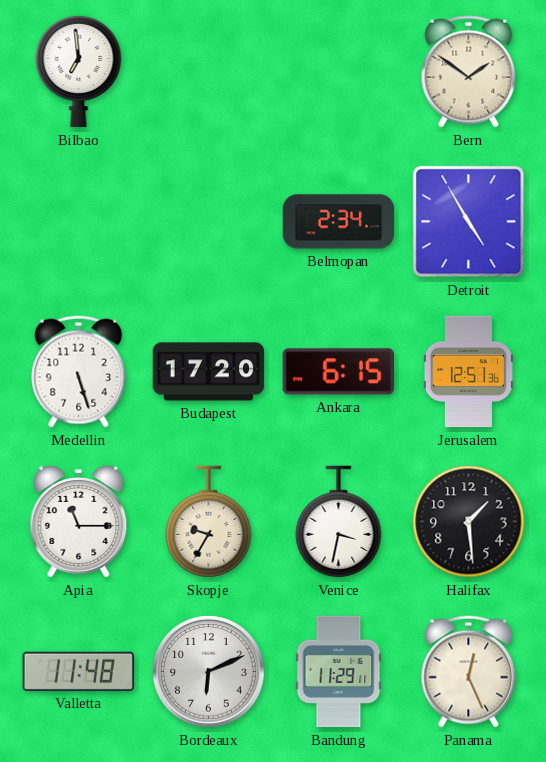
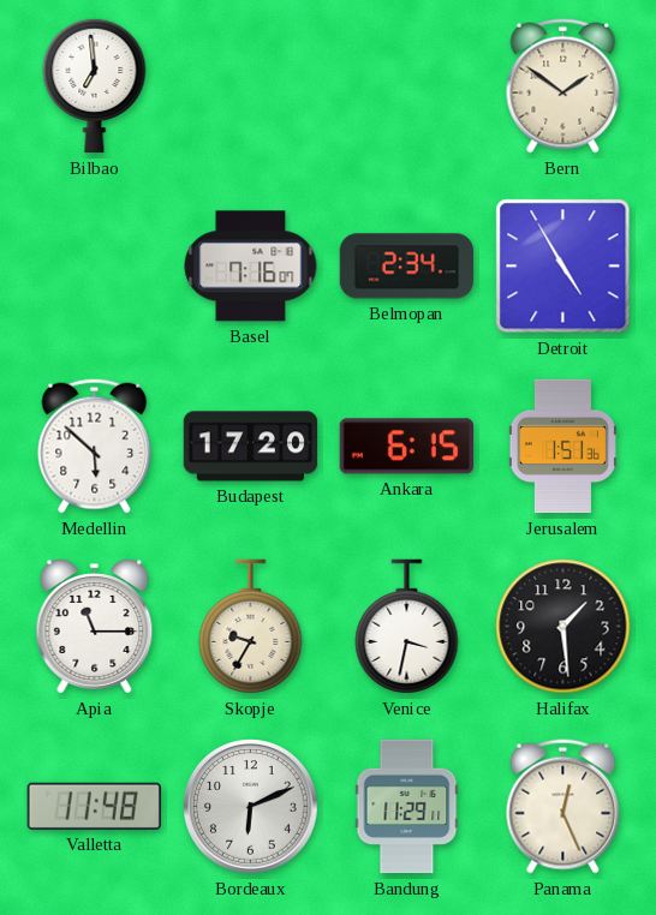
Basel: none -> 7:16 (251, 267)
Medellin: 5:27 -> 5:52 (95, 447)
Jerusalem: 12:51 -> 1:51 (562, 447)
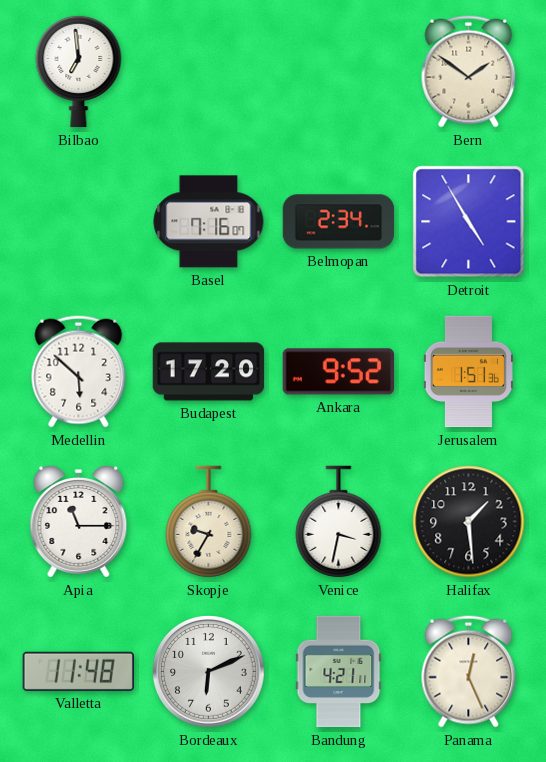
Ankara: 6:15 -> 9:52 (338, 372)
Bandung: 11:29 -> 4:21 (339, 672)
